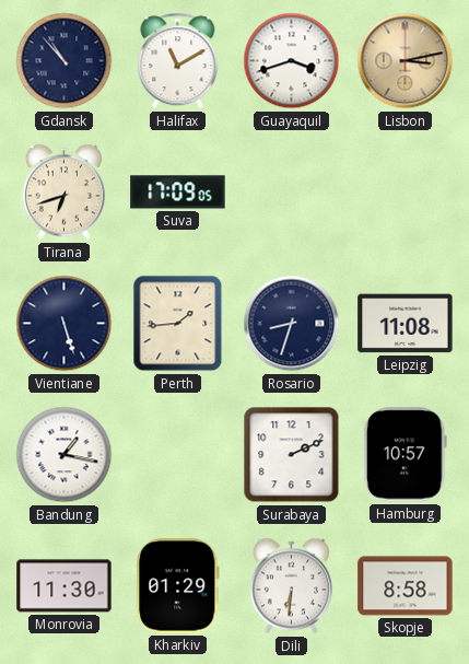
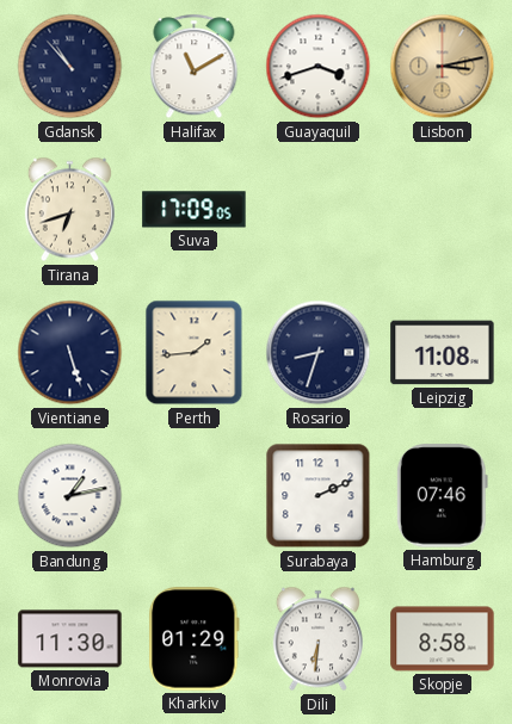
Bandung: 1:17 -> 1:13 (70, 496)
Hamburg: 10:57 -> 07:46 (442, 496)
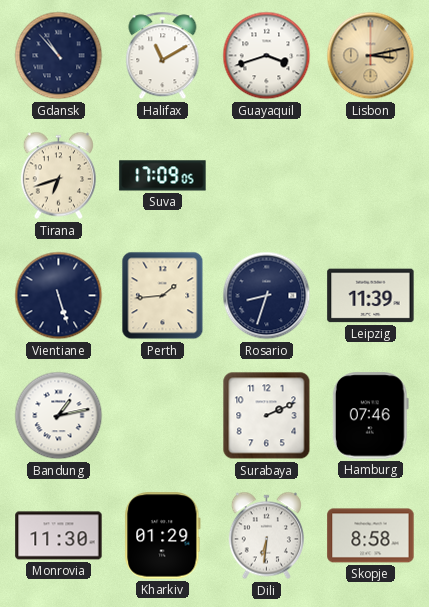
Leipzig: 11:08 -> 11:39 (371, 296)
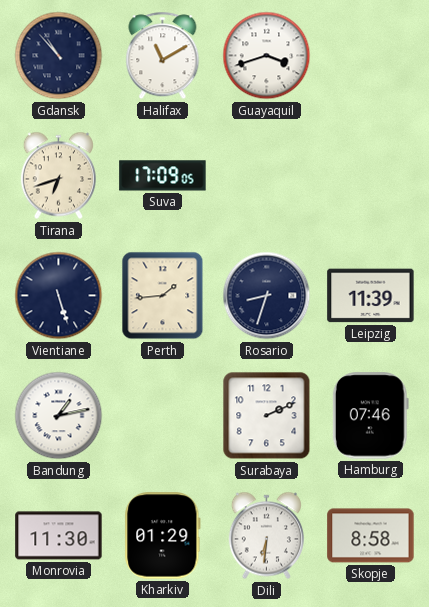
Lisbon: 3:13 -> none (371, 56)
